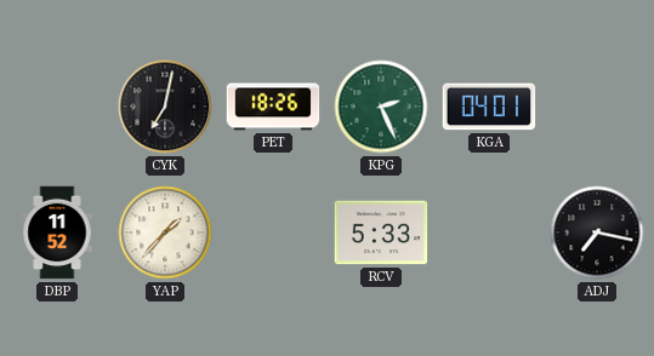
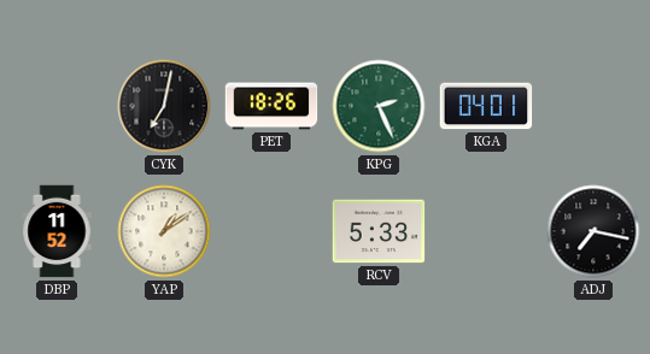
YAP: 1:37 -> 1:09 (164, 231)
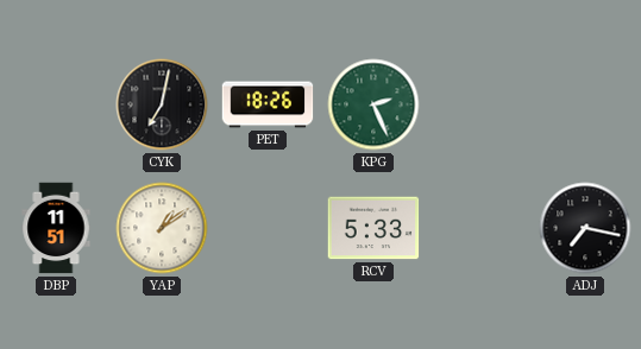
KGA: 04:01 -> none (486, 106)
DBP: 11:52 -> 11:51 (56, 228)
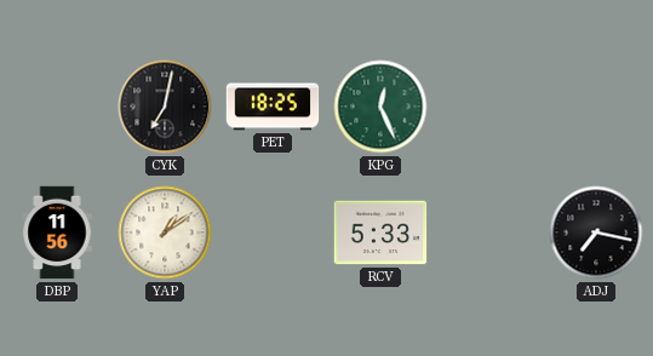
PET: 18:26 -> 18:25 (273, 107)
KPG: 2:26 -> 12:26 (380, 107)
DBP: 11:51 -> 11:56 (57, 232)
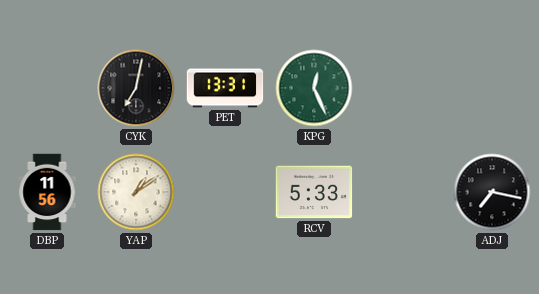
PET: 18:25 -> 13:31 (225, 88)
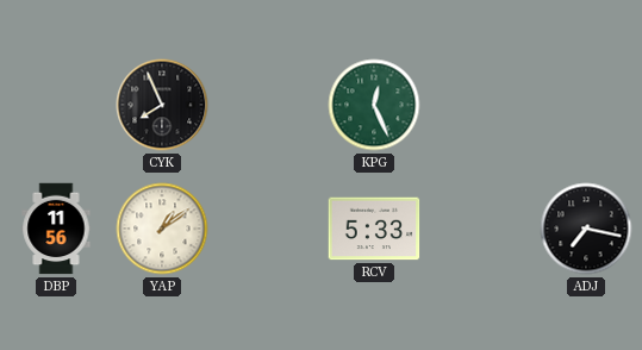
CYK: 7:02 -> 7:56 (162, 105)
PET: 13:31 -> none (225, 88)
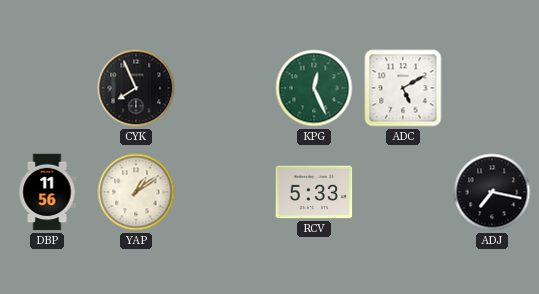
ADC: none -> 5:10 (403, 88)
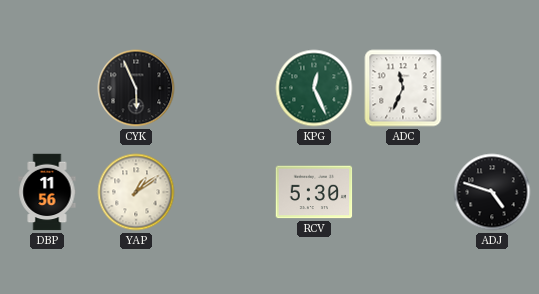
CYK: 7:56 -> 5:56 (136, 88)
ADC: 5:10 -> 11:34 (403, 88)
RCV: 5:33 -> 5:30 (314, 192)
ADJ: 7:17 -> 4:48 (492, 192)
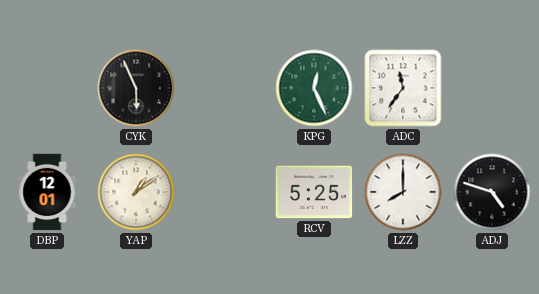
ADC: 11:34 -> 11:36 (403, 88)
DBP: 11:56 -> 12:01 (47, 192)
RCV: 5:30 -> 5:25 (314, 192)
LZZ: none -> 8:00 (403, 192)
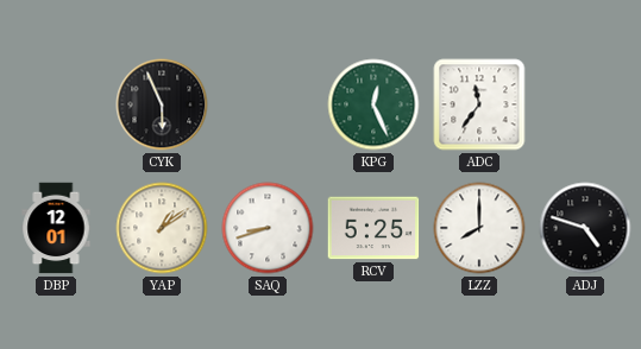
SAQ: none -> 8:42 (268, 228)
